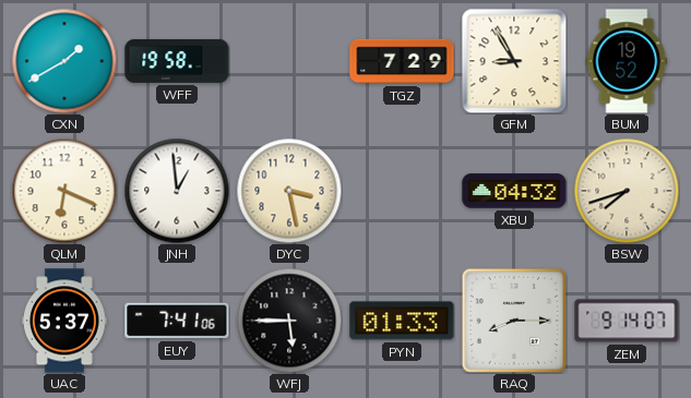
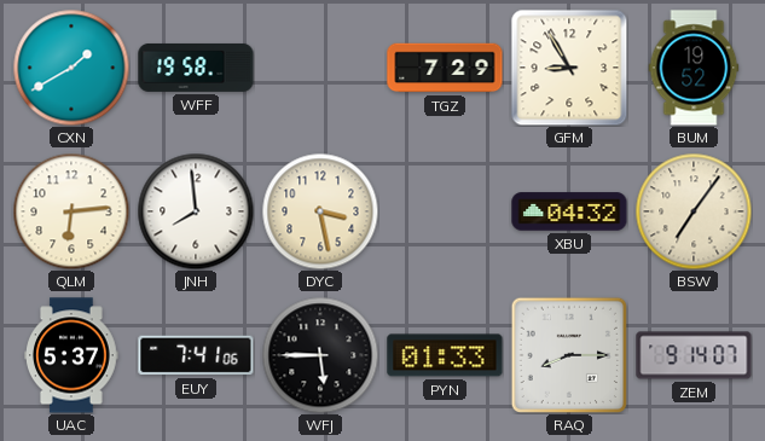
QLM: 6:19 -> 6:14 (71, 211)
JNH: 12:59 -> 7:59 (196, 211)
BSW: 7:42 -> 7:06 (694, 211)
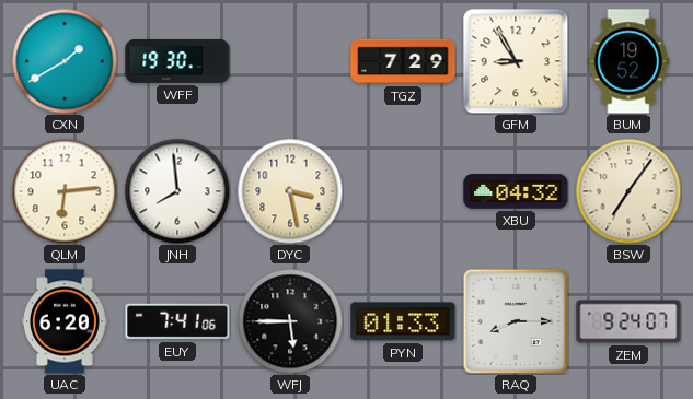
WFF: 19:58 -> 19:30 (177, 61)
UAC: 5:37 -> 6:20 (66, 321)
ZEM: 9:14 -> 9:24 (628, 321)
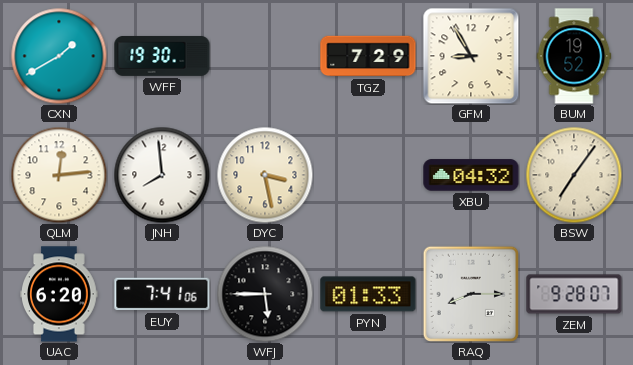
QLM: 6:14 -> 12:14 (59, 175)
ZEM: 9:24 -> 9:28 (574, 294)
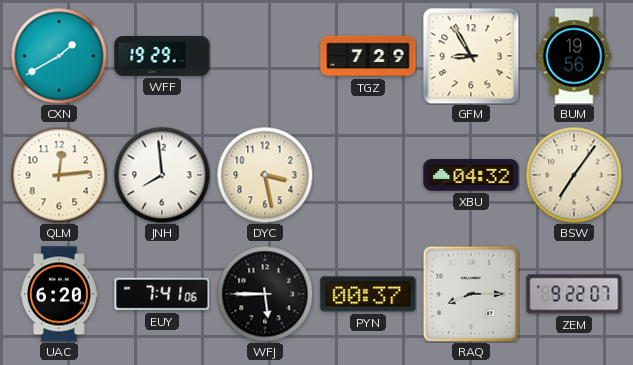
WFF: 19:30 -> 19:29 (162, 56)
BUM: 19:52 -> 19:56 (574, 56)
PYN: 01:33 -> 00:37 (368, 294)
ZEM: 9:28 -> 9:22 (574, 294)
